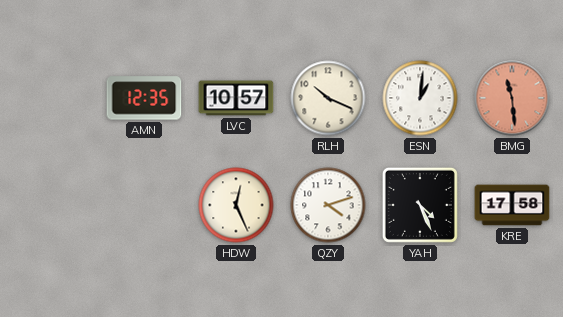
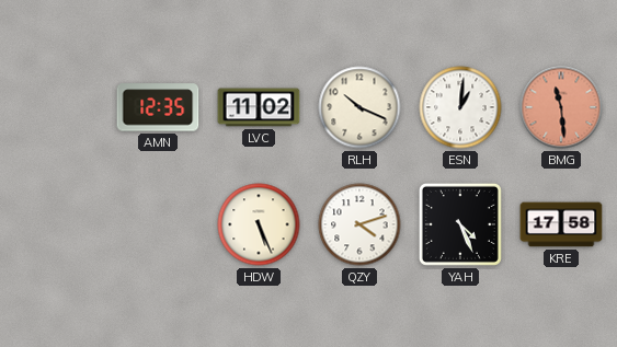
LVC: 10:57 -> 11:02 (259, 107)
HDW: 12:26 -> 5:26 (259, 224)
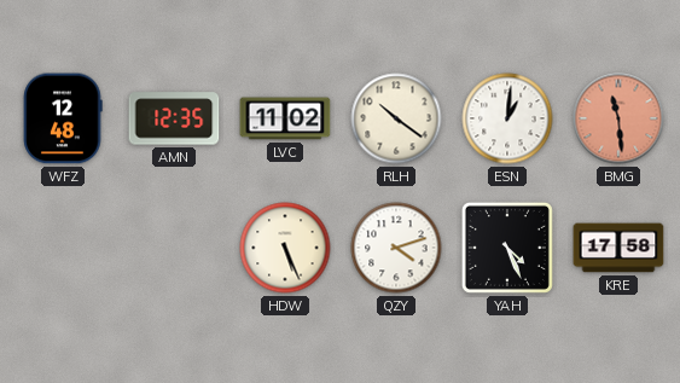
WFZ: none -> 12:48 (63, 118)
RLH: 10:19 -> 10:21 (396, 118)
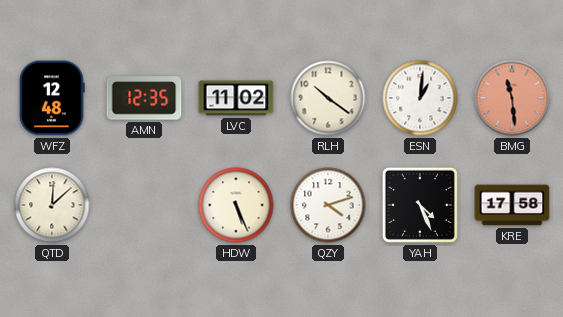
QTD: none -> 12:08 (52, 205)
